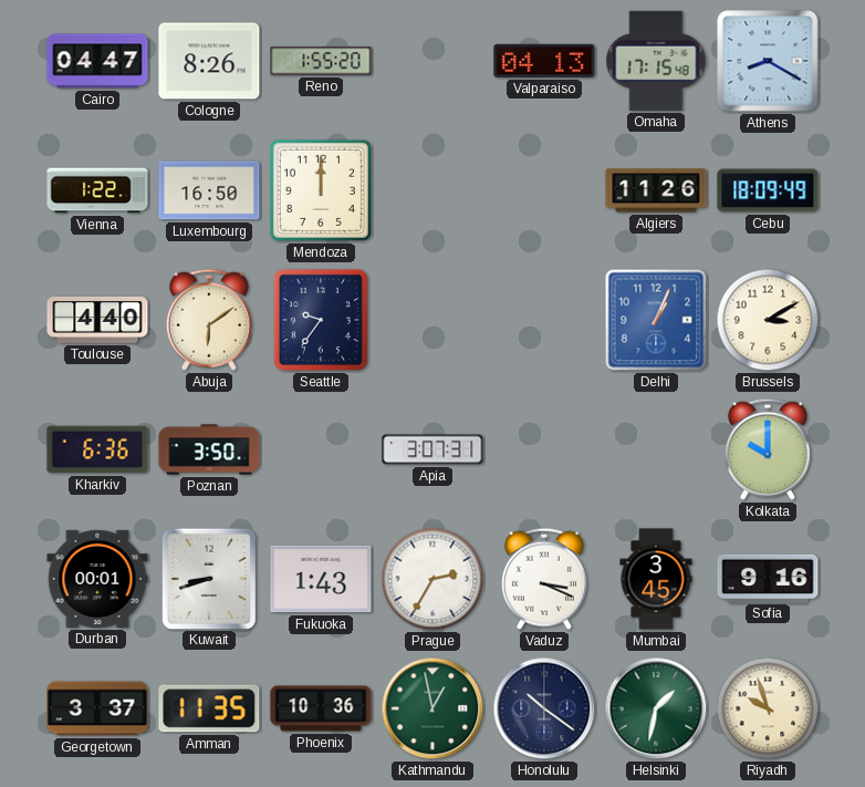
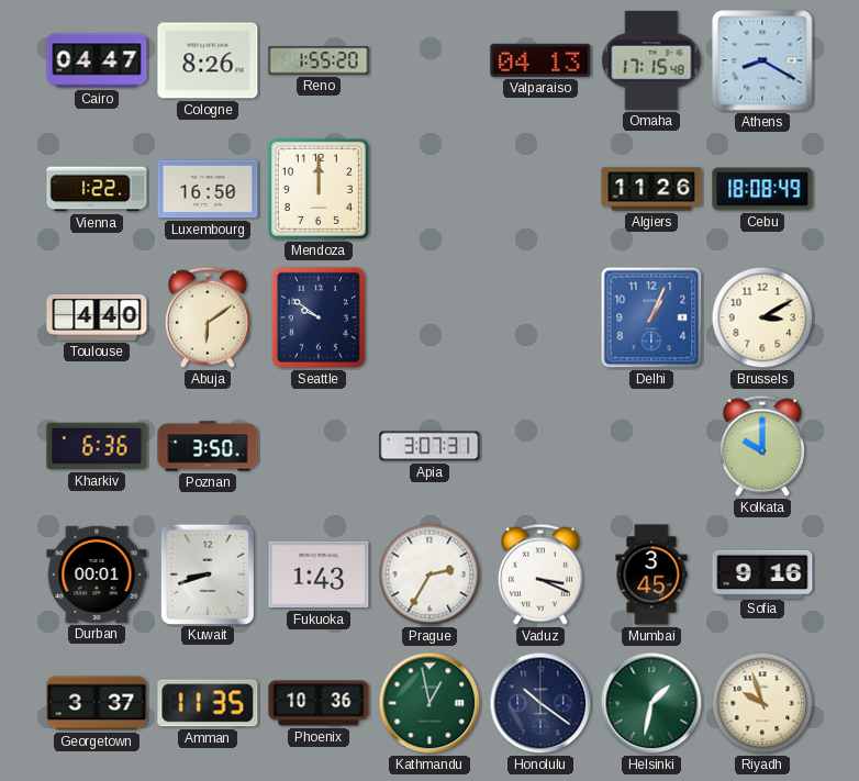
Cebu: 18:09 -> 18:08 (762, 189)
Seattle: 9:36 -> 9:51 (319, 317)
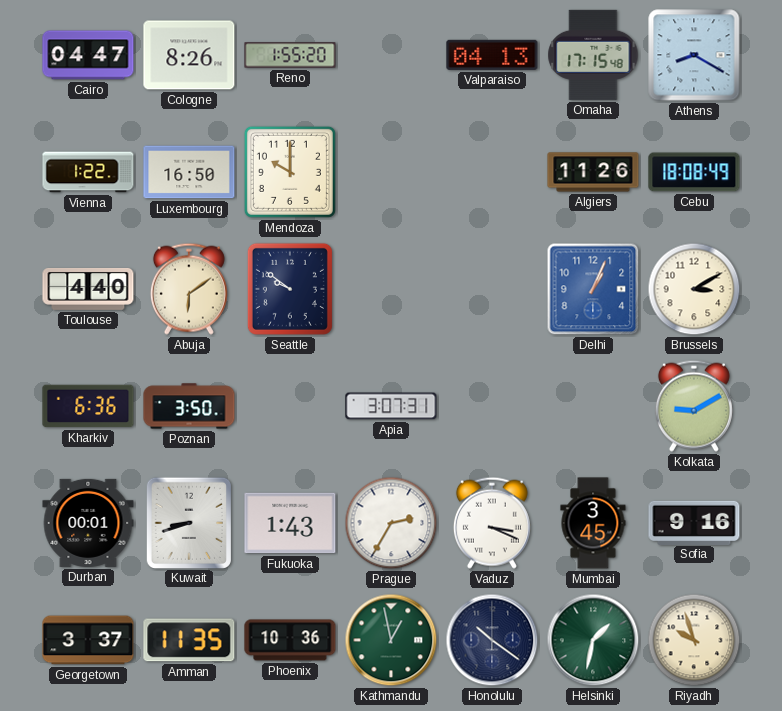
Mendoza: 12:00 -> 10:00 (290, 172)
Kolkata: 10:00 -> 9:10 (694, 406)
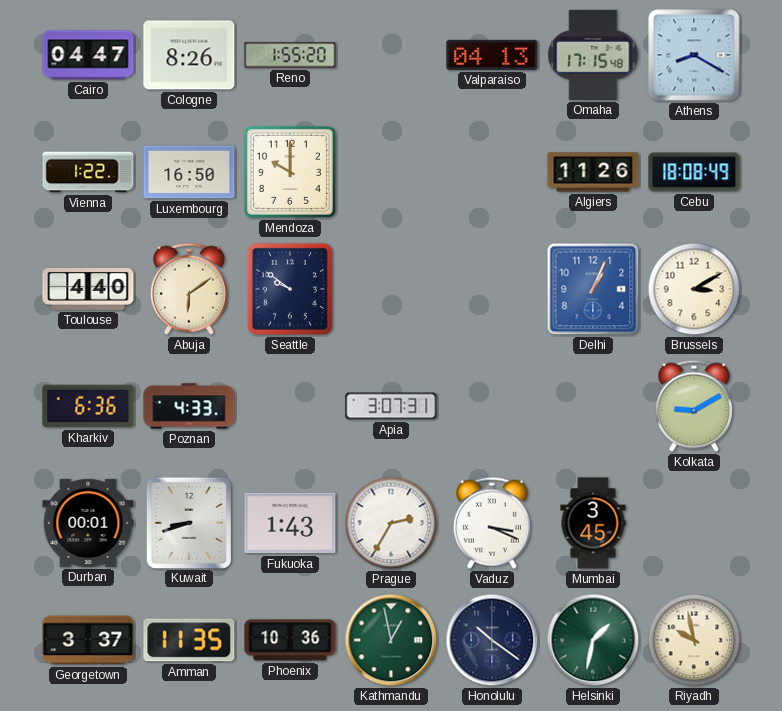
Poznan: 3:50 -> 4:33 (189, 406)
Sofia: 9:16 -> none (694, 522)
Riyadh: 9:57 -> 9:58 (694, 640)
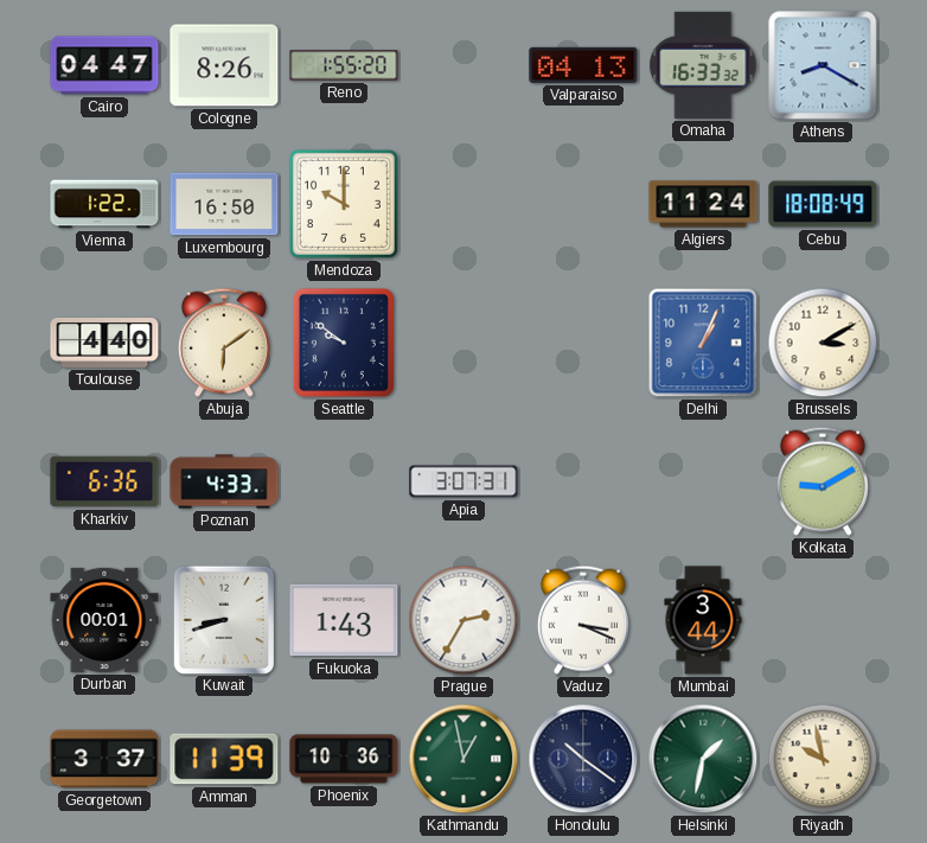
Omaha: 17:15 -> 16:33 (703, 65)
Algiers: 11:26 -> 11:24 (703, 204)
Mumbai: 3:45 -> 3:44 (703, 620)
Amman: 11:35 -> 11:39 (224, 759)
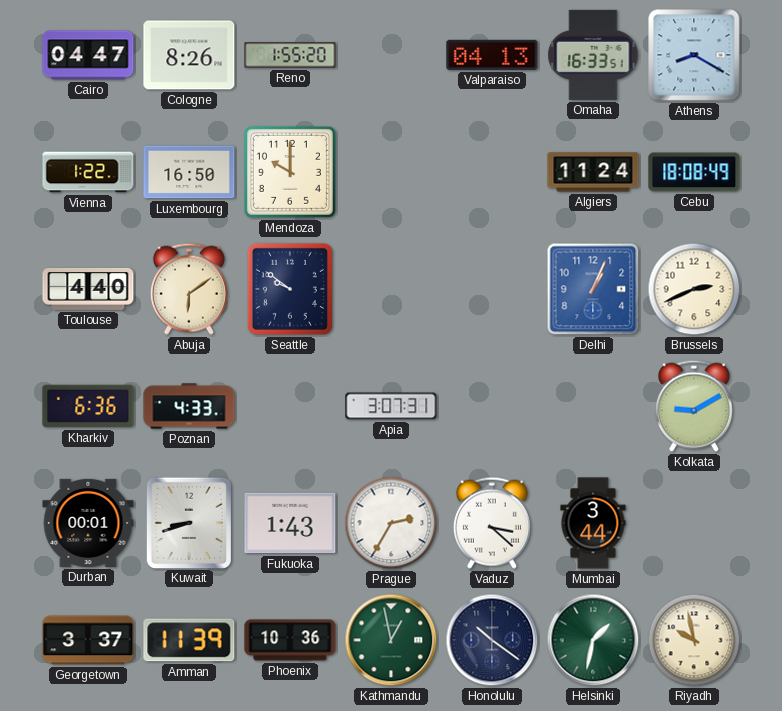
Omaha: 16:33:32 -> 16:33:51 (593, 55)
Brussels: 3:10 -> 2:41 (694, 289)
Vaduz: 3:19 -> 3:22 (492, 523)
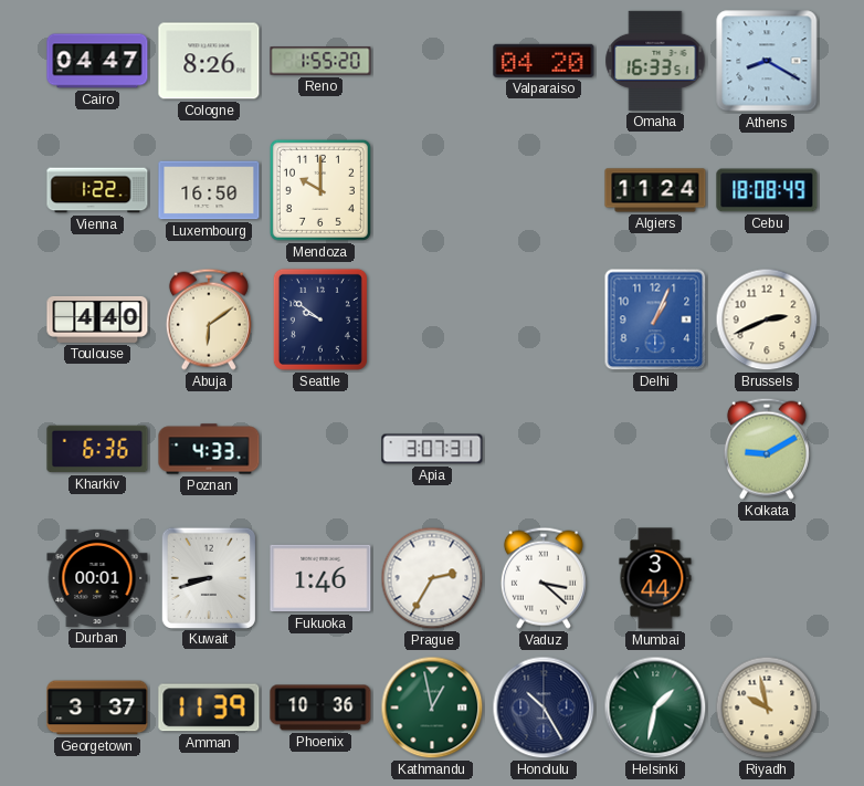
Valparaiso: 04:13 -> 04:20 (544, 61)
Fukuoka: 1:43 -> 1:46 (320, 578)
Honolulu: 10:21 -> 10:25 (544, 708)
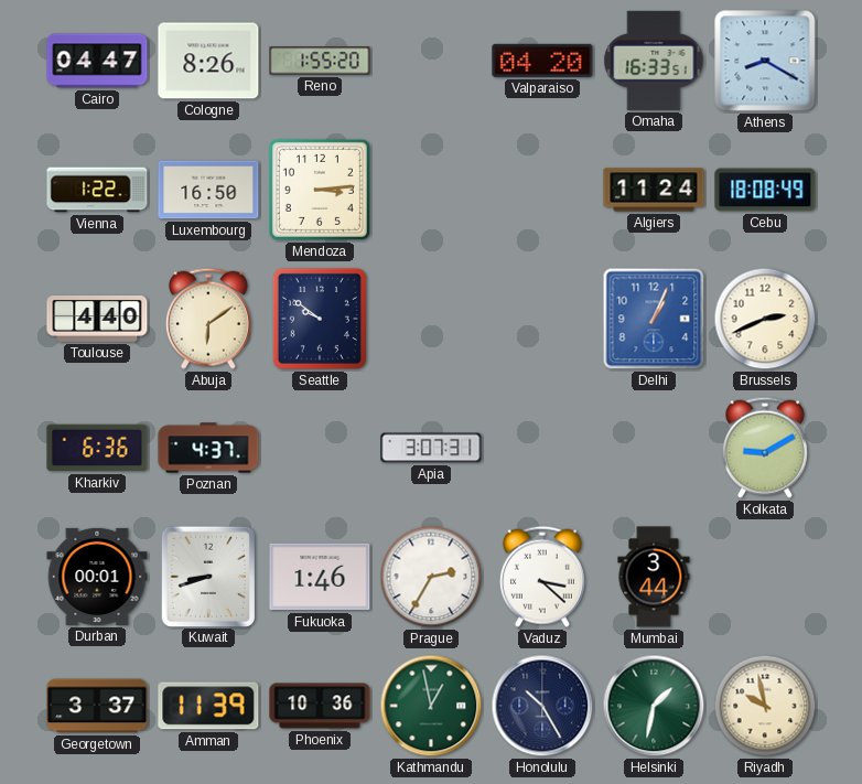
Mendoza: 10:00 -> 3:14 (320, 190)
Poznan: 4:33 -> 4:37 (208, 448)
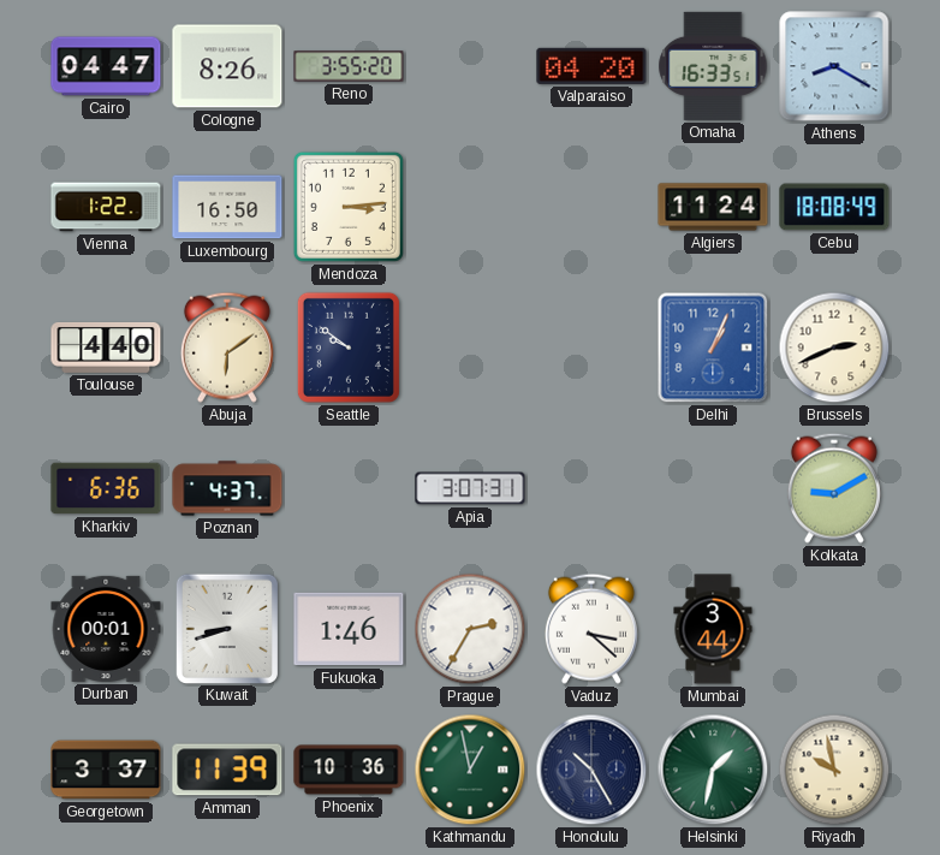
Reno: 1:55 -> 3:55 (349, 66)
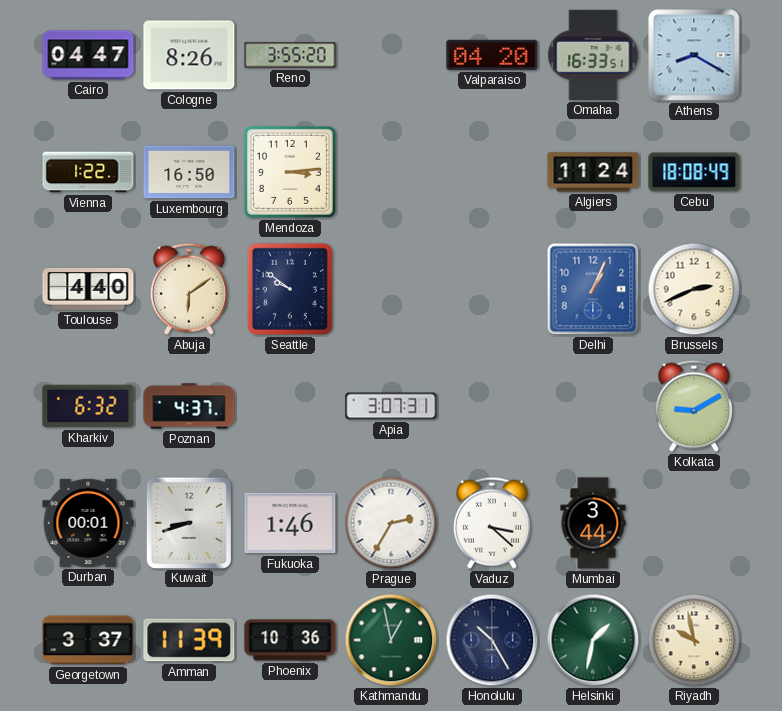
Kharkiv: 6:36 -> 6:32 (88, 406)
